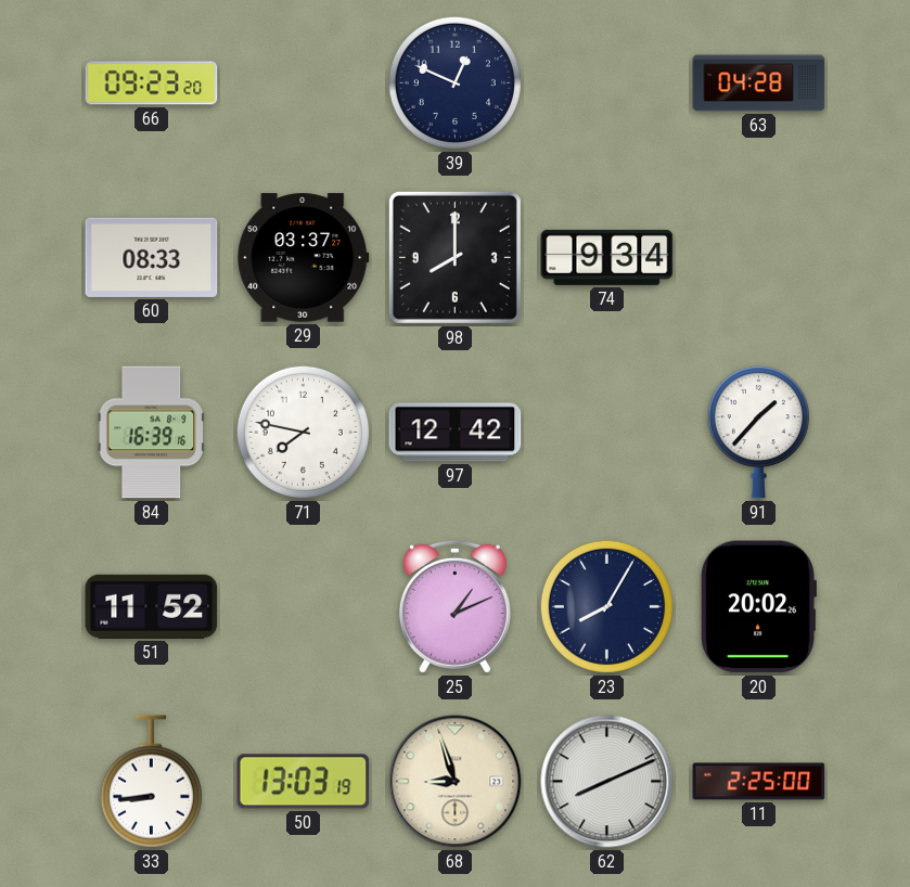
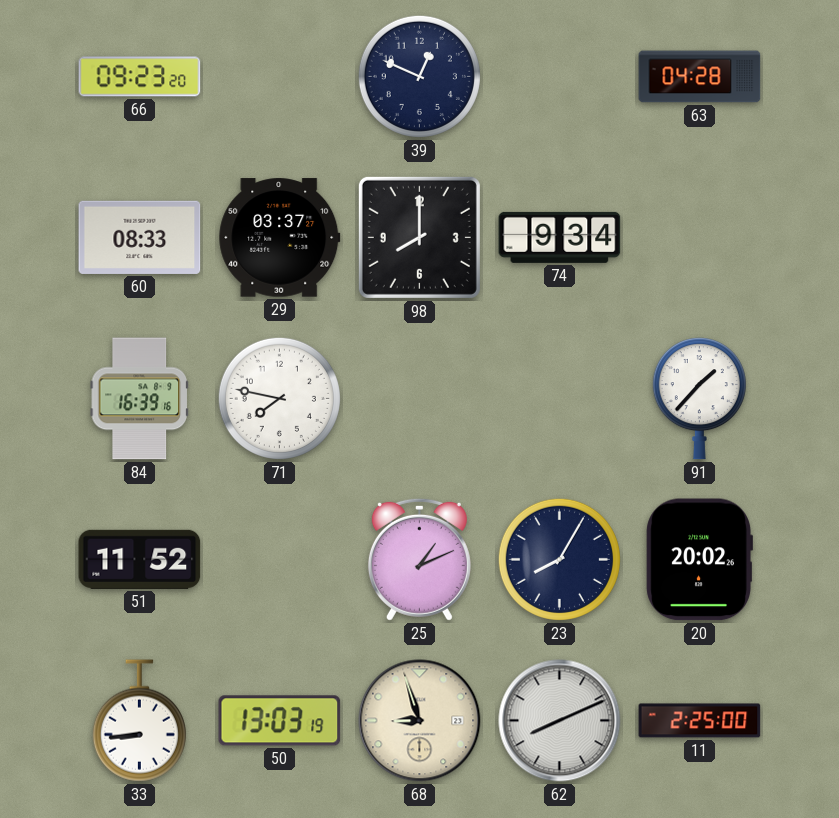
97: 12:42 -> none (456, 433)
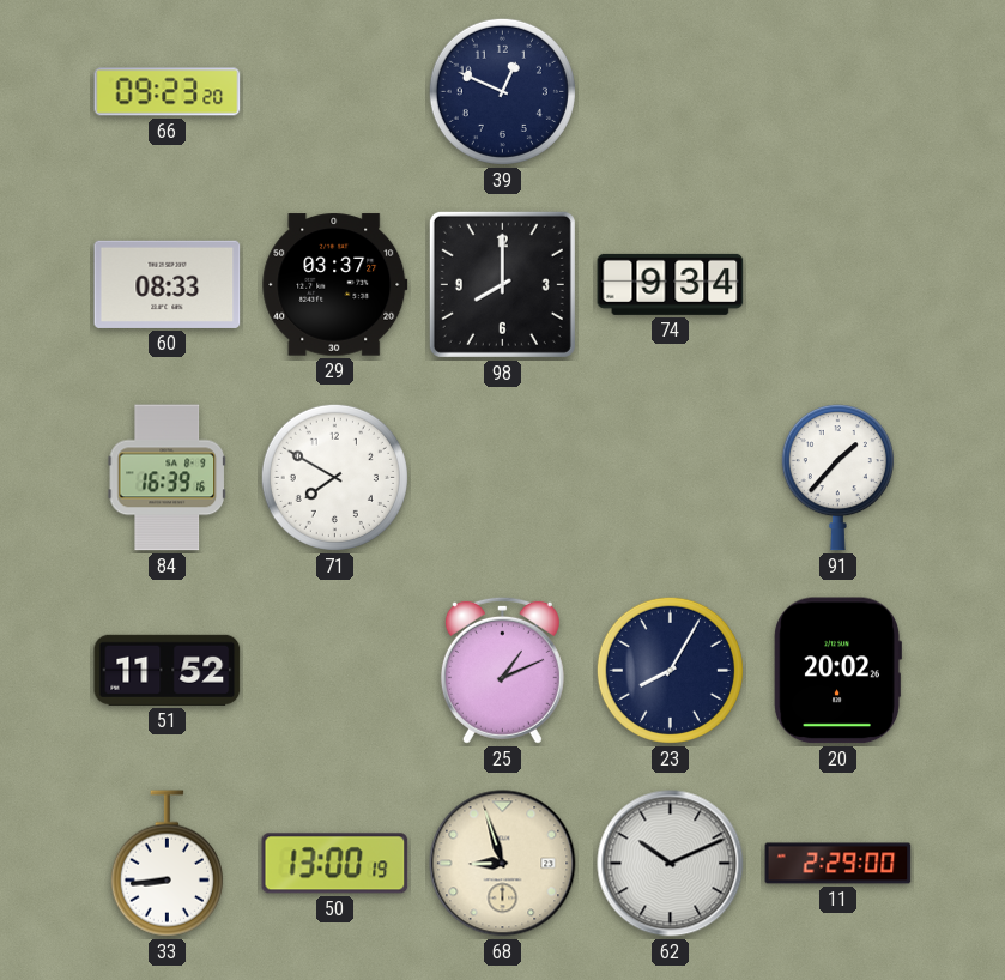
63: 04:28 -> none (700, 77)
71: 7:47 -> 7:50 (334, 477)
50: 13:03 -> 13:00 (335, 864)
62: 8:11 -> 10:11 (671, 864)
11: 2:25 -> 2:29 (838, 864)
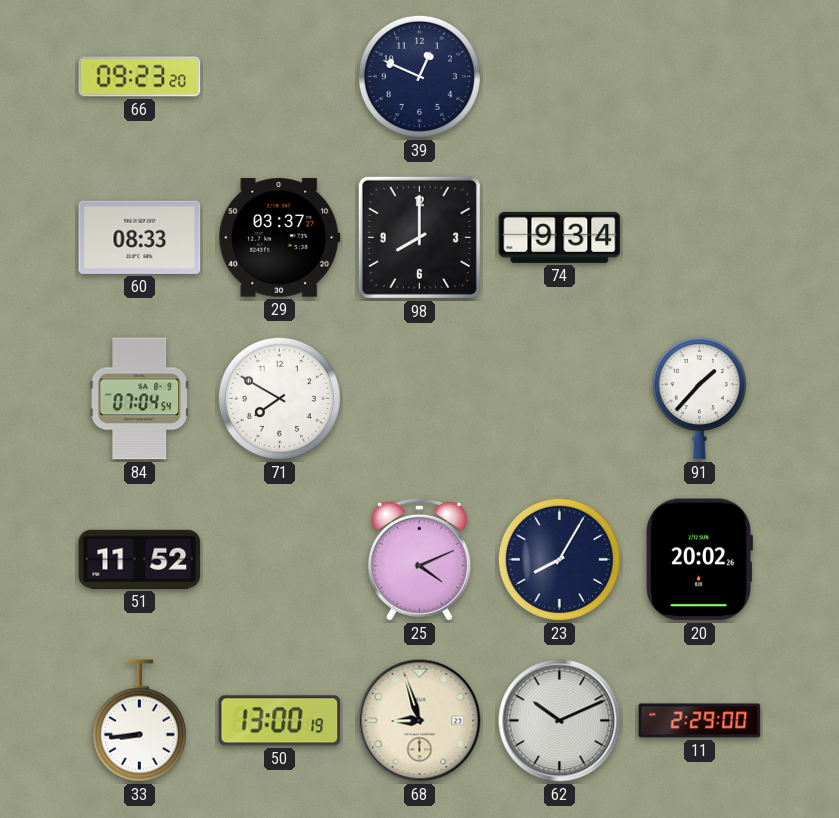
84: 16:39 -> 07:04 (139, 399)
25: 1:11 -> 4:11 (419, 559)
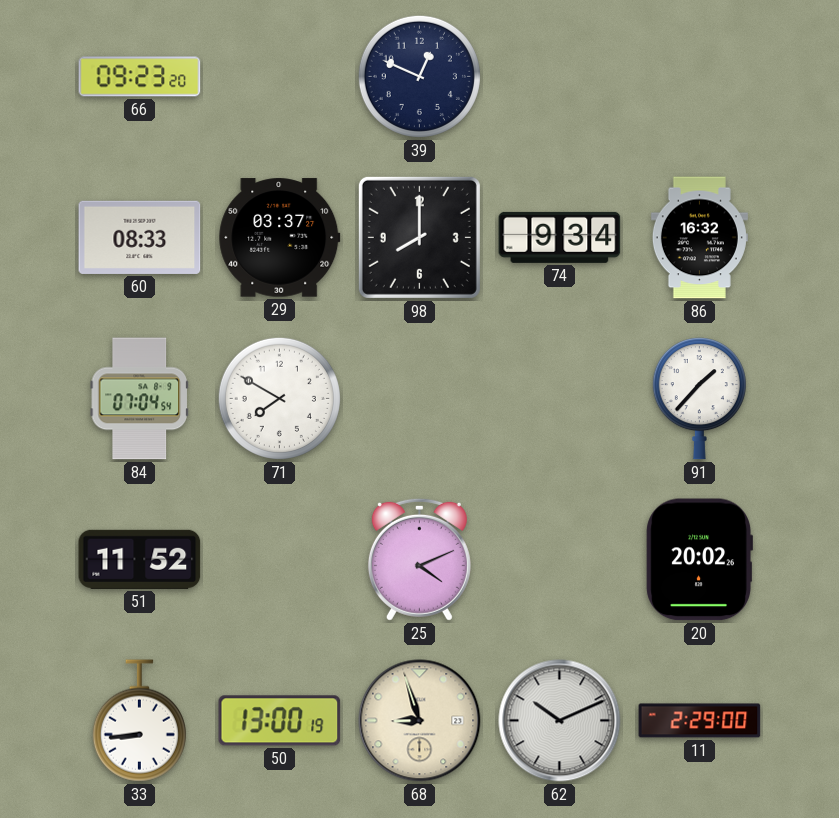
86: none -> 16:32 (699, 238)
23: 8:05 -> none (559, 559)
